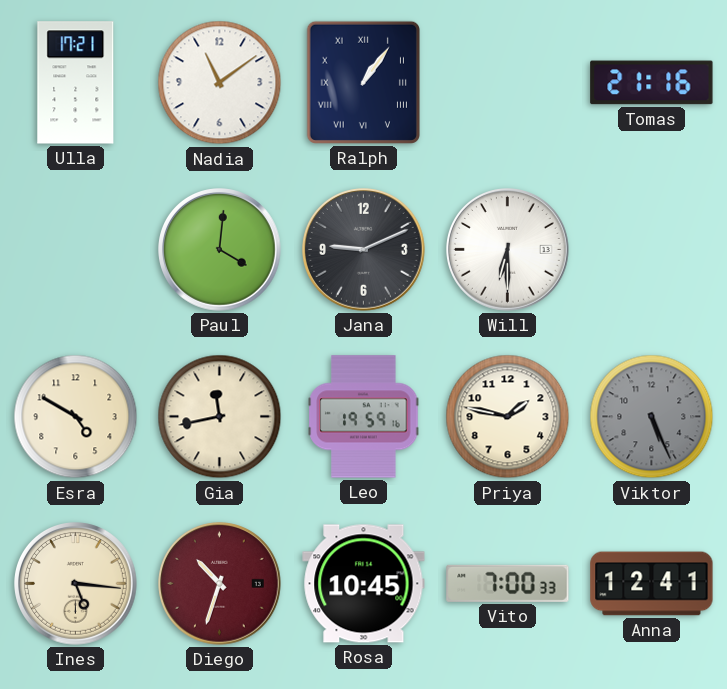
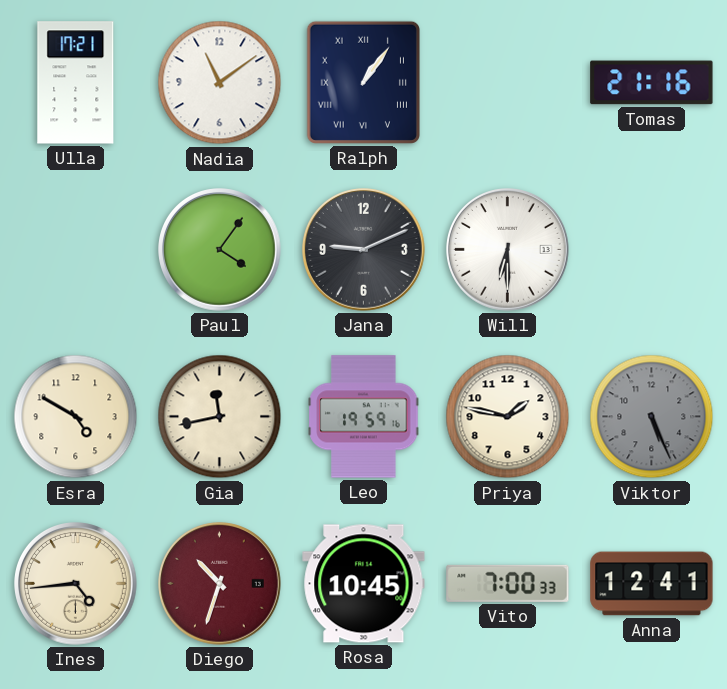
Paul: 4:01 -> 4:06 (220, 250)
Ines: 5:16 -> 4:44 (76, 584)
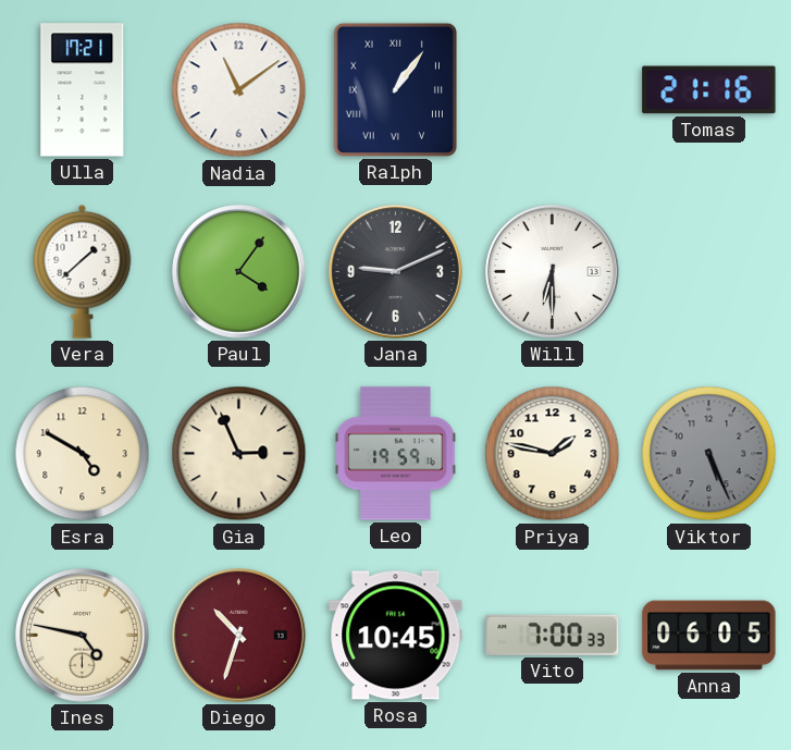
Vera: none -> 1:38 (83, 271)
Gia: 11:43 -> 2:56 (239, 454)
Ines: 4:44 -> 4:47 (83, 636)
Anna: 12:41 -> 06:05 (709, 636)
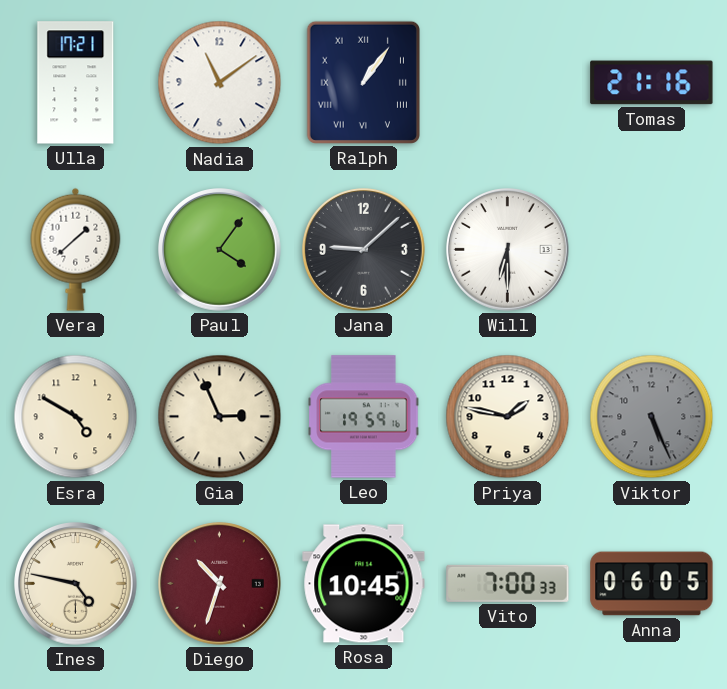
Jana: 9:11 -> 9:08 (364, 250)
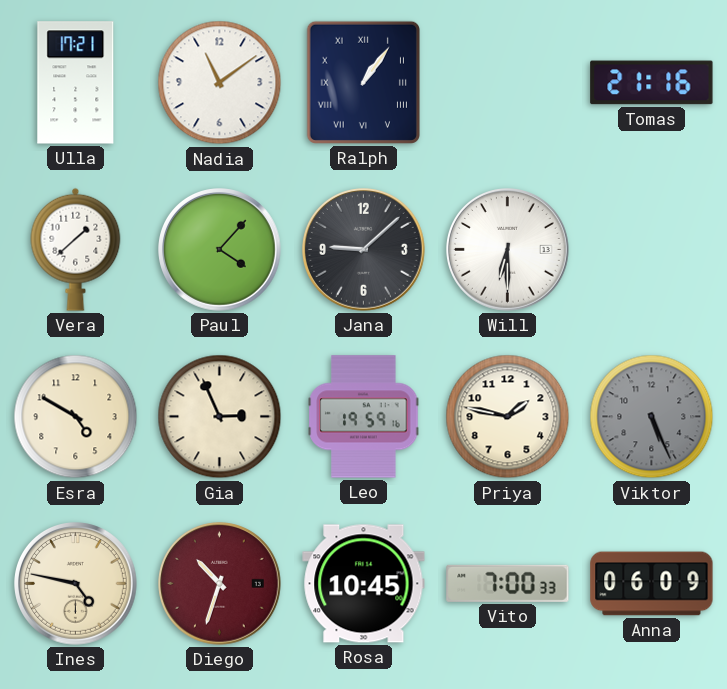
Paul: 4:06 -> 4:07 (220, 250)
Anna: 06:05 -> 06:09 (652, 584)
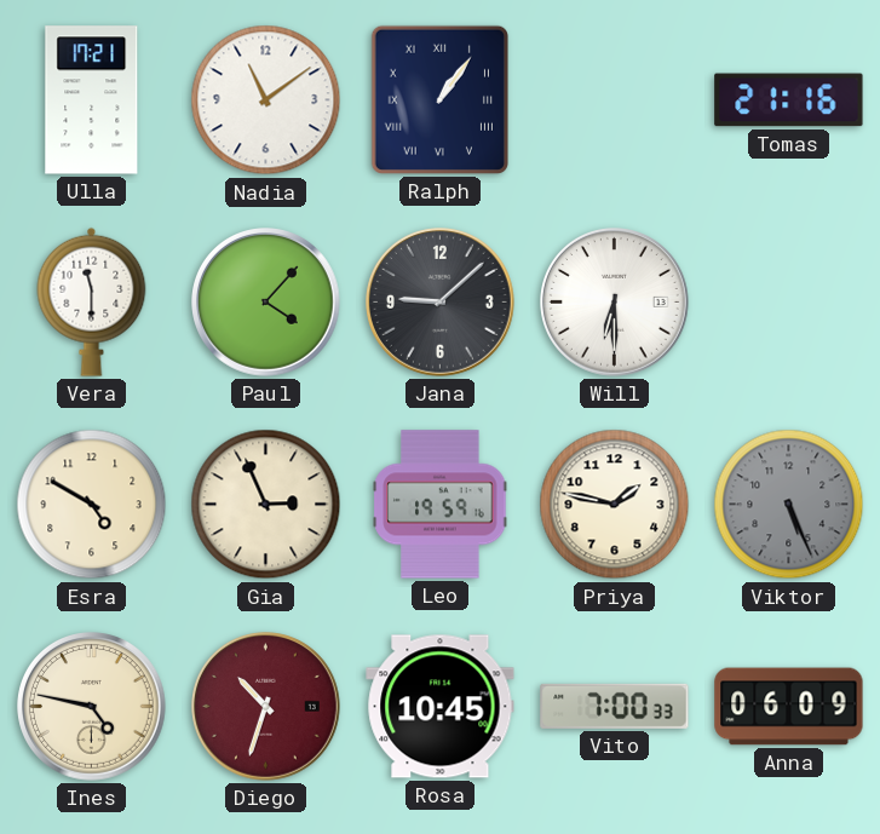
Vera: 1:38 -> 11:30 (92, 301)
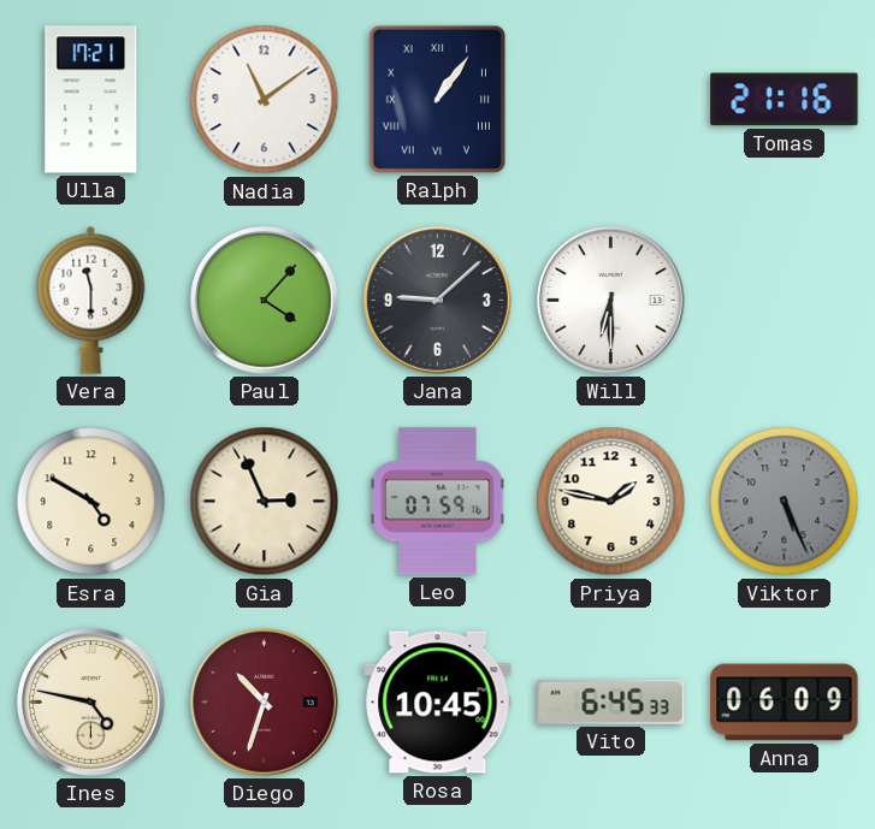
Leo: 19:59 -> 07:59 (438, 502)
Vito: 7:00 -> 6:45 (611, 701)
